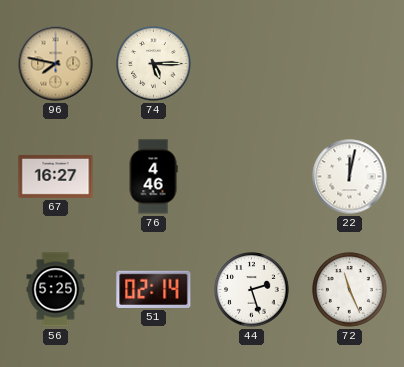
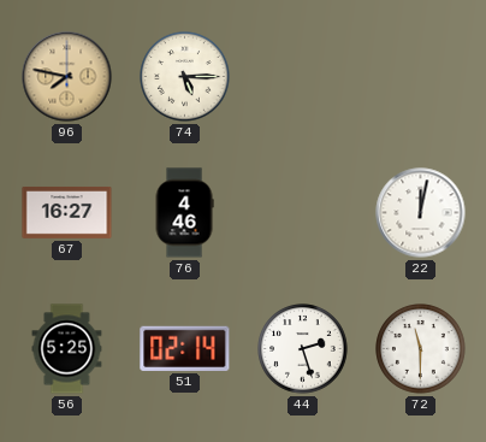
72: 11:26 -> 11:30 (421, 349)
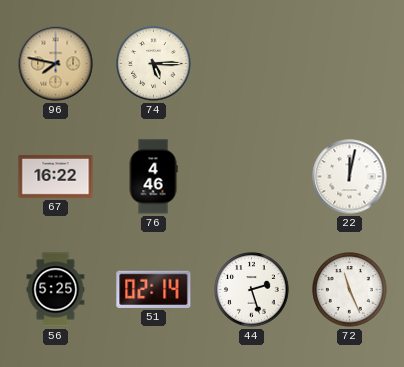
67: 16:27 -> 16:22 (56, 176)
72: 11:30 -> 11:26 (350, 290)
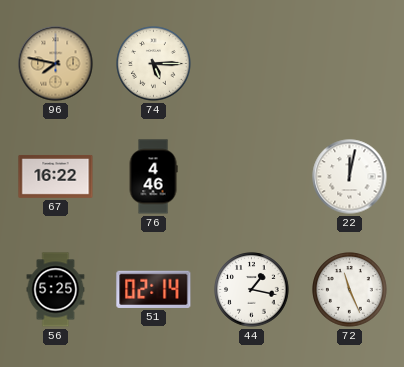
44: 2:27 -> 1:17 (252, 290)
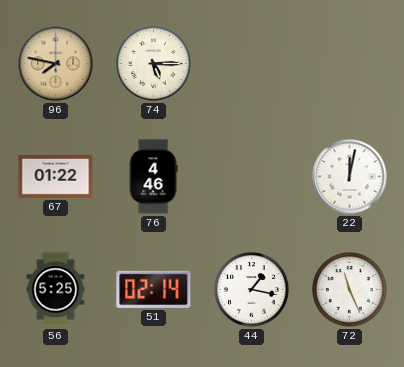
67: 16:22 -> 01:22 (56, 176)
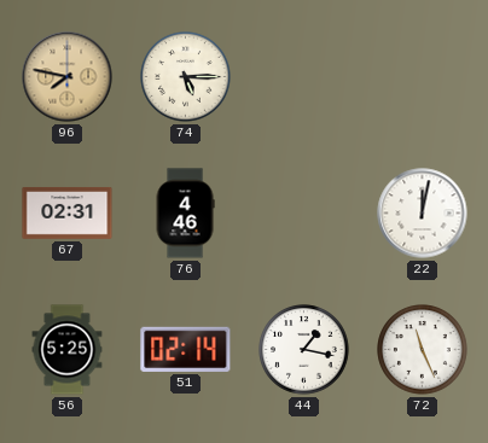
67: 01:22 -> 02:31 (68, 212)
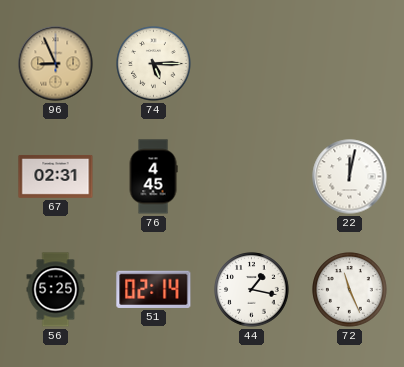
96: 7:47 -> 8:56 (56, 64)
76: 4:46 -> 4:45 (153, 177)
